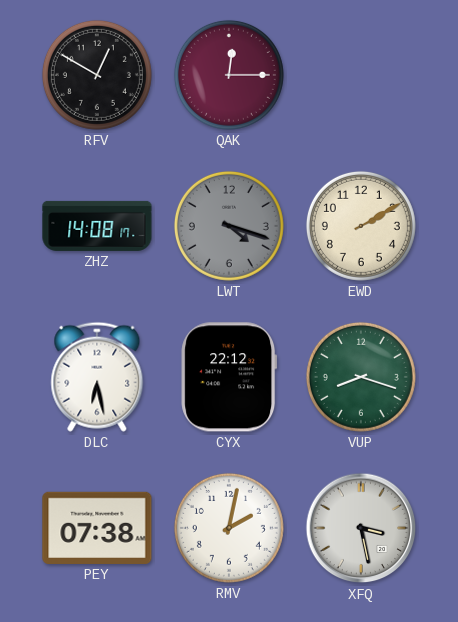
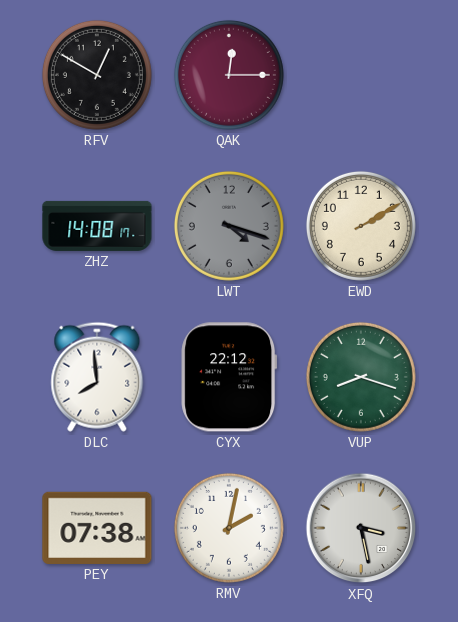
DLC: 6:28 -> 7:59 (97, 377)
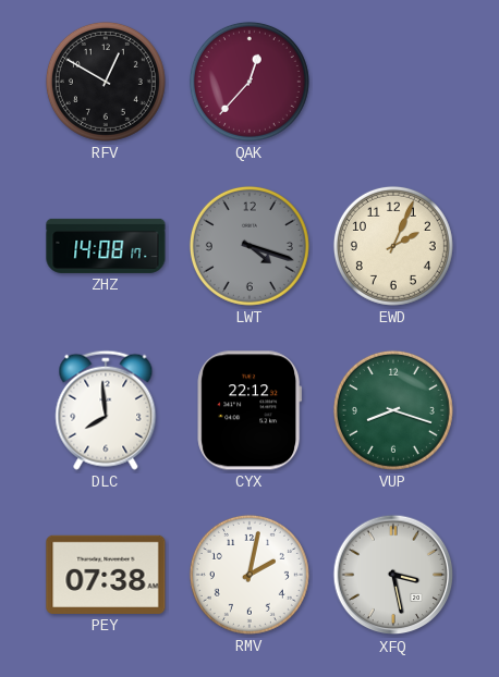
QAK: 12:15 -> 12:37 (249, 82)
EWD: 2:10 -> 2:04 (393, 246)
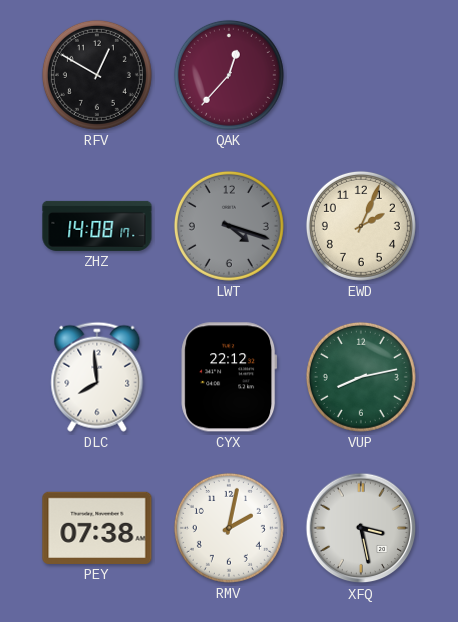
VUP: 8:18 -> 8:13 (361, 377)
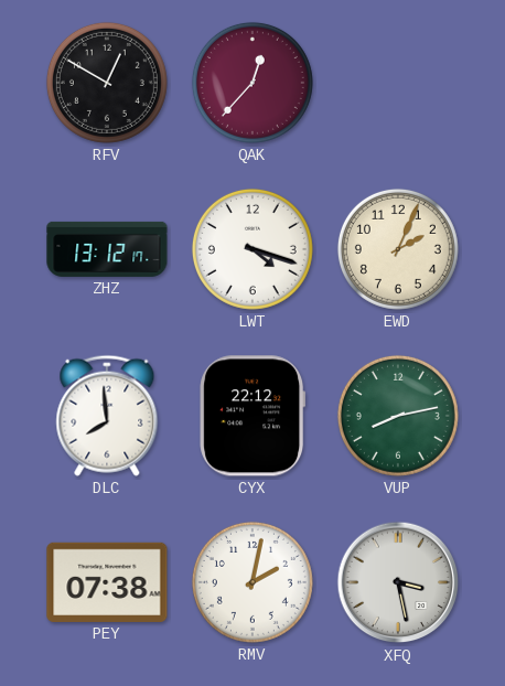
ZHZ: 14:08 -> 13:12 (107, 249)
LWT dial: grey -> white (253, 249)
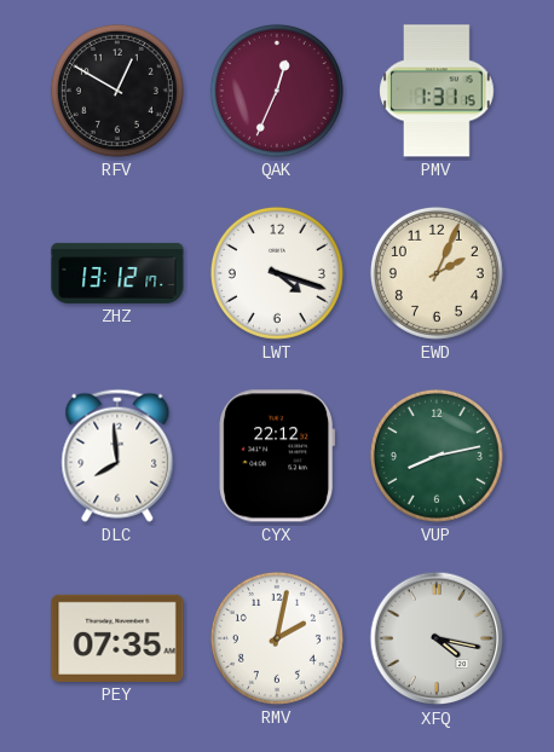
QAK: 12:37 -> 12:34 (277, 91)
PMV: none -> 1:31 (437, 91)
PEY: 07:38 -> 07:35 (117, 638)
XFQ: 3:28 -> 4:17 (437, 638)
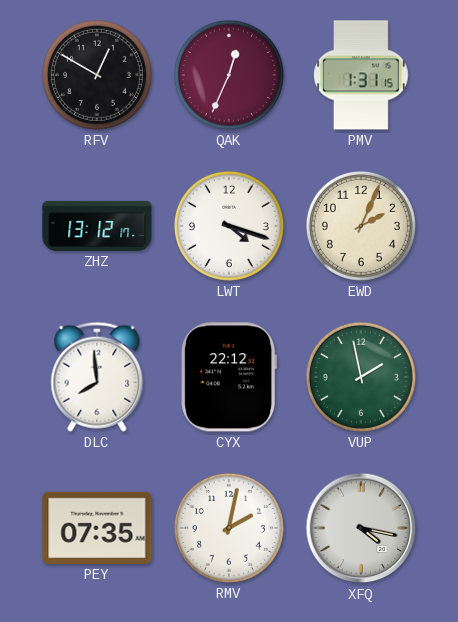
VUP: 8:13 -> 1:58 (361, 377)
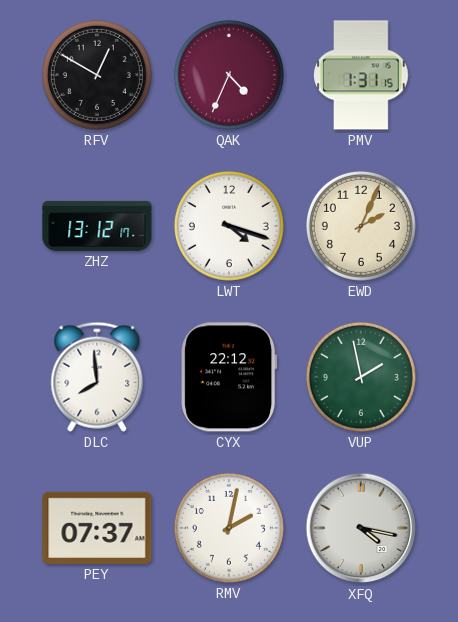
QAK: 12:34 -> 4:34 (229, 75)
PEY: 07:35 -> 07:37 (97, 528)
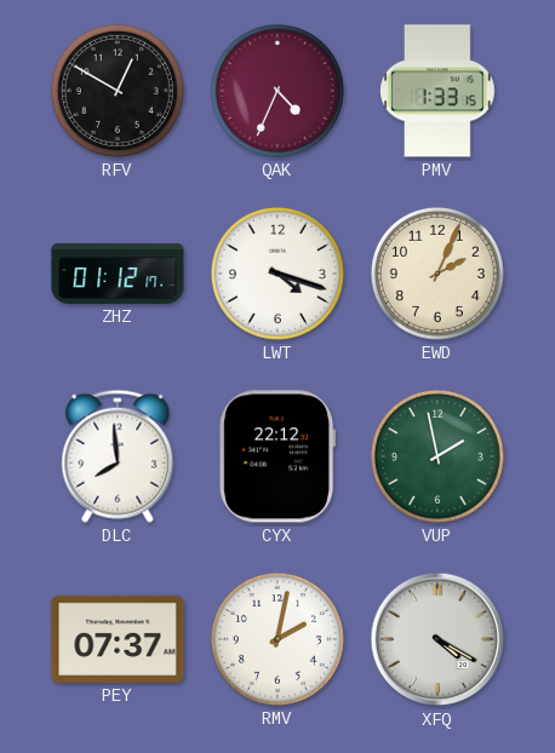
PMV: 1:31 -> 1:33 (437, 91)
ZHZ: 13:12 -> 01:12 (118, 274)
XFQ: 4:17 -> 4:20 (437, 639)
